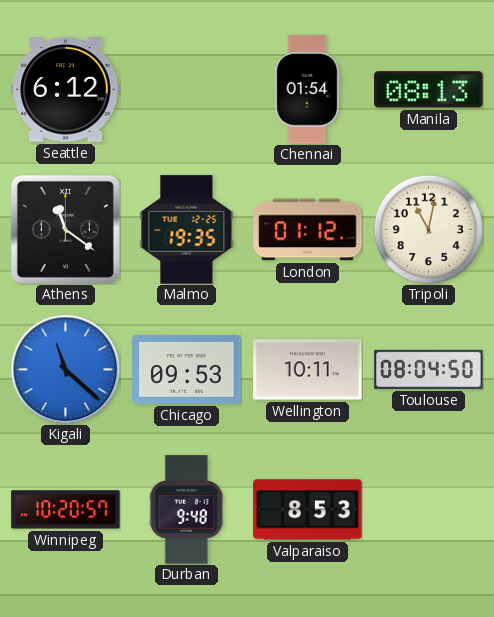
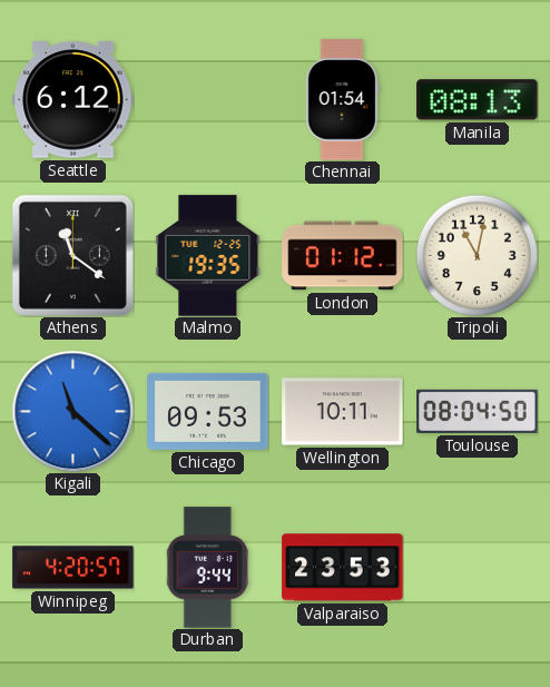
Winnipeg: 10:20 -> 4:20 (73, 568)
Durban: 9:48 -> 9:44 (207, 568)
Valparaiso: 8:53 -> 23:53 (343, 568)
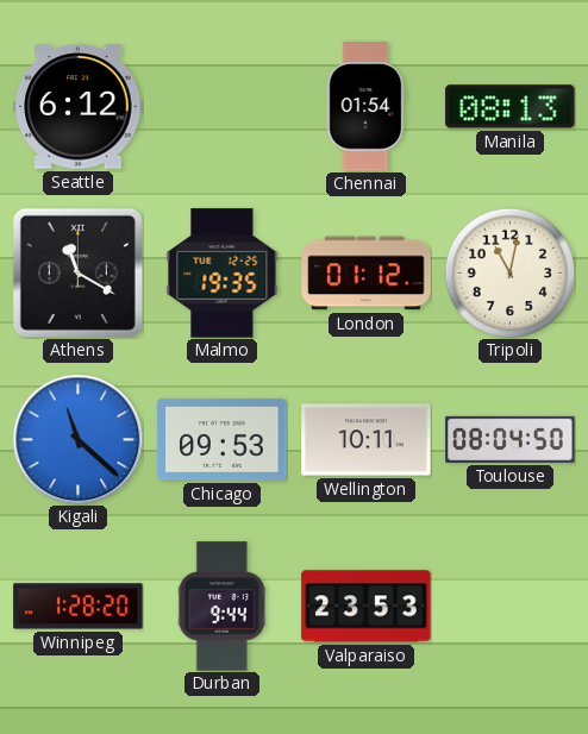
Athens: 11:21 -> 11:20 (77, 272)
Winnipeg: 4:20 -> 1:28 (79, 607)
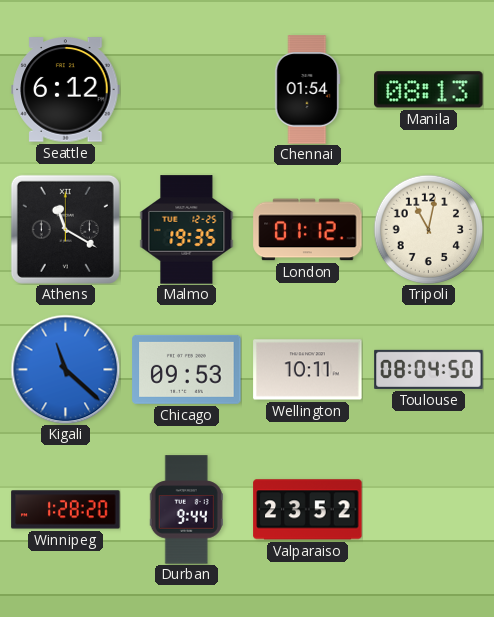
Valparaiso: 23:53 -> 23:52 (308, 510)
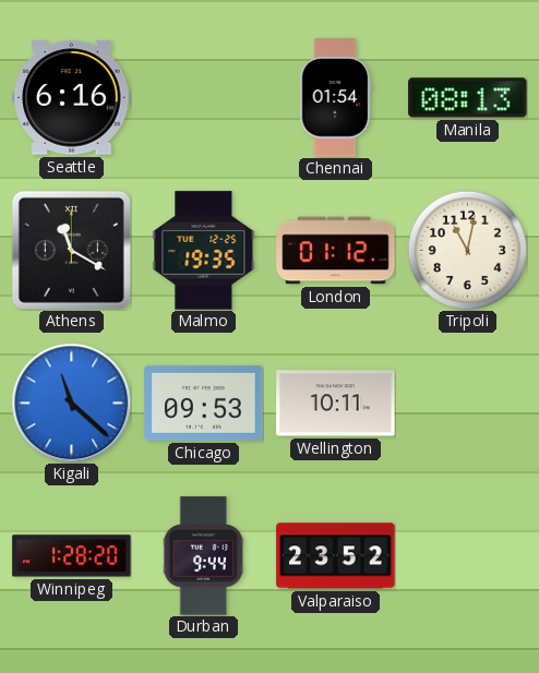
Seattle: 6:12 -> 6:16 (72, 98)
Toulouse: 08:04 -> none (429, 369)
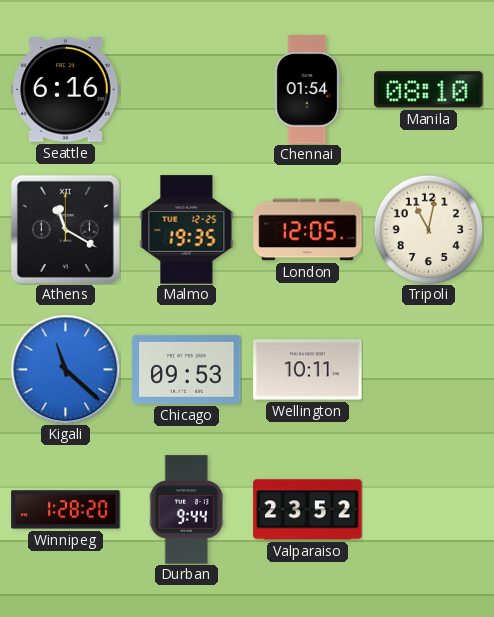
Manila: 08:13 -> 08:10 (429, 90)
London: 01:12 -> 12:05 (308, 230)
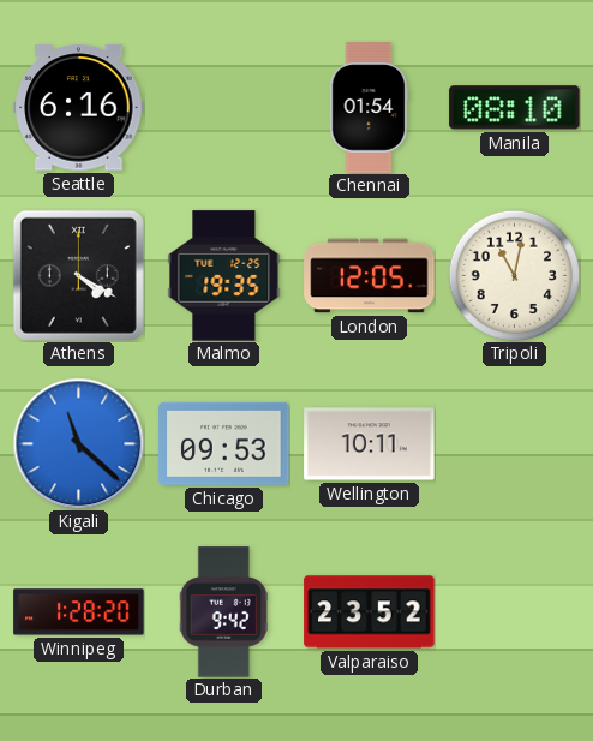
Athens: 11:20 -> 4:20 (78, 275)
Durban: 9:44 -> 9:42 (223, 612)
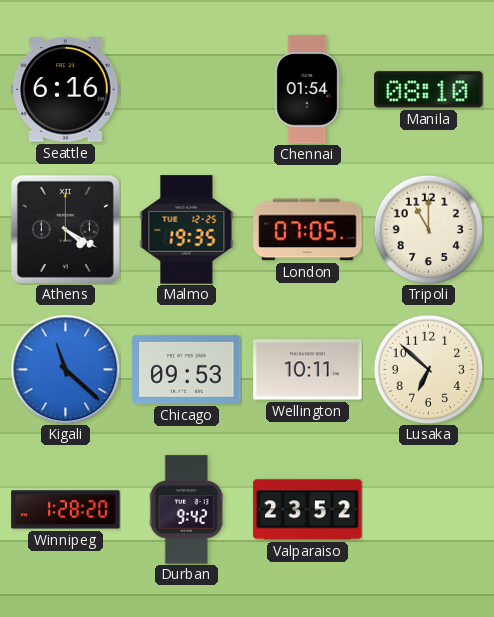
London: 12:05 -> 07:05 (308, 230)
Tripoli: 11:02 -> 11:00 (428, 229)
Lusaka: none -> 6:52 (428, 369)
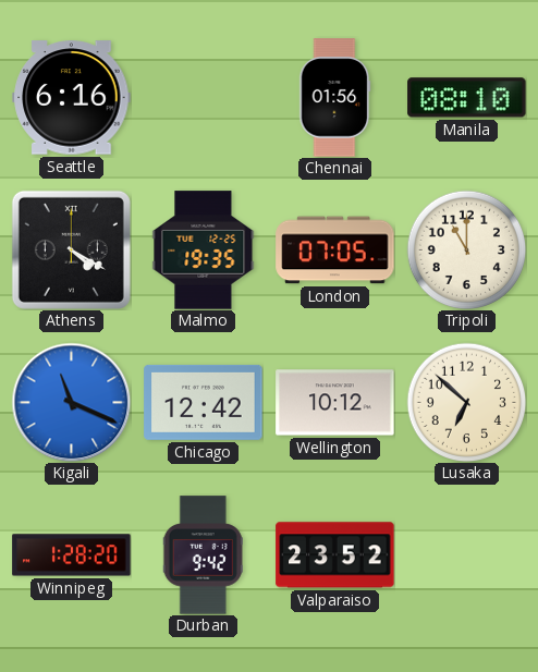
Chennai: 01:54 -> 01:56 (335, 98)
Kigali: 11:22 -> 11:19 (71, 402)
Chicago: 09:53 -> 12:42 (204, 402)
Wellington: 10:11 -> 10:12 (335, 403)
